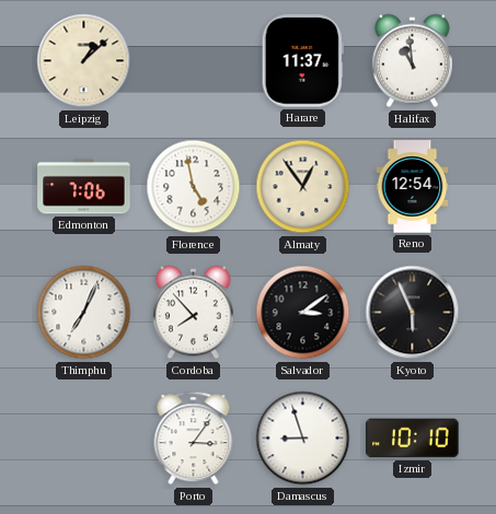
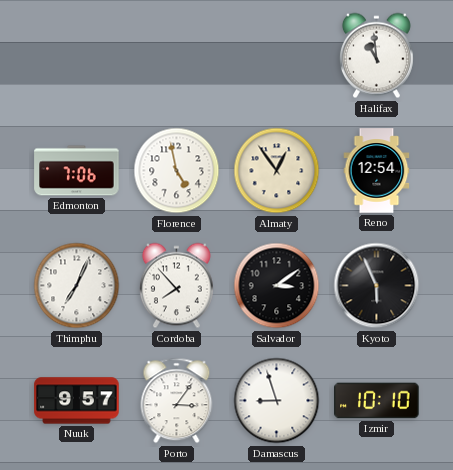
Leipzig: 1:08 -> none (84, 61)
Harare: 11:37 -> none (302, 61)
Nuuk: none -> 9:57 (77, 401)
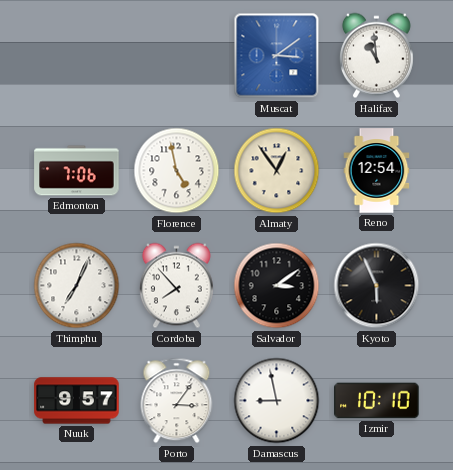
Muscat: none -> 3:09 (277, 56)
Damascus: 8:57 -> 8:58 (277, 401)
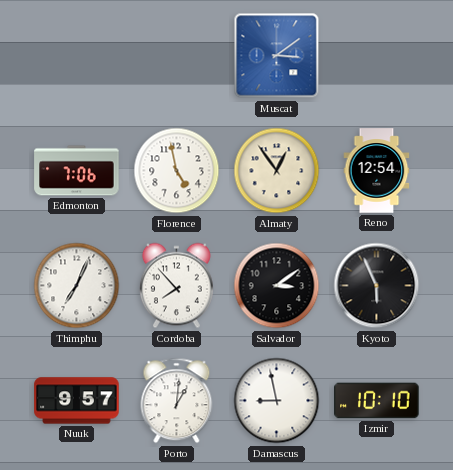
Halifax: 10:59 -> none (376, 56)
Porto: 3:06 -> 1:01 (177, 401)
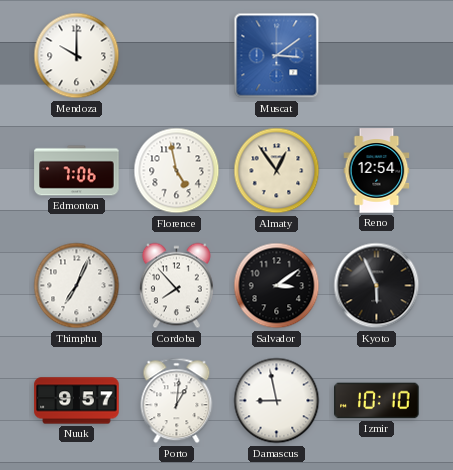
Mendoza: none -> 10:00 (77, 56)
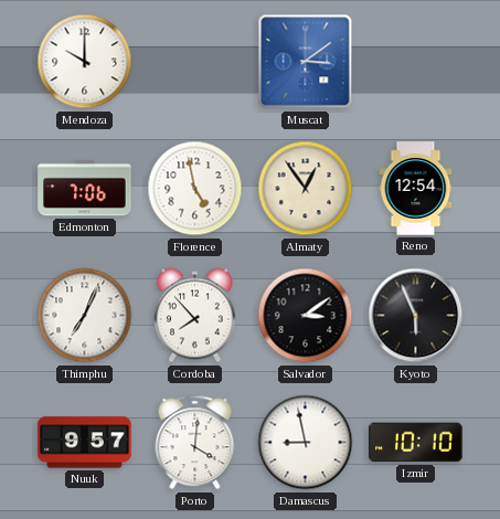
Porto: 1:01 -> 4:01 (195, 443)
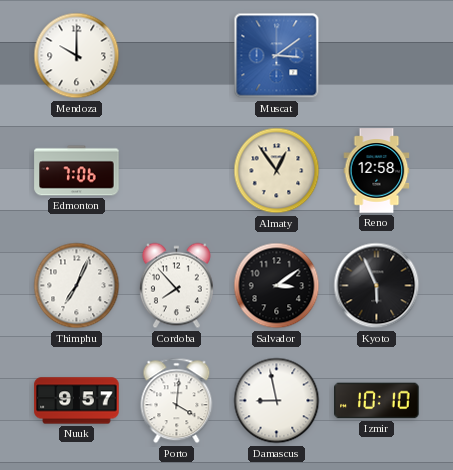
Florence: 4:58 -> none (195, 189)
Reno: 12:54 -> 12:58 (377, 171)
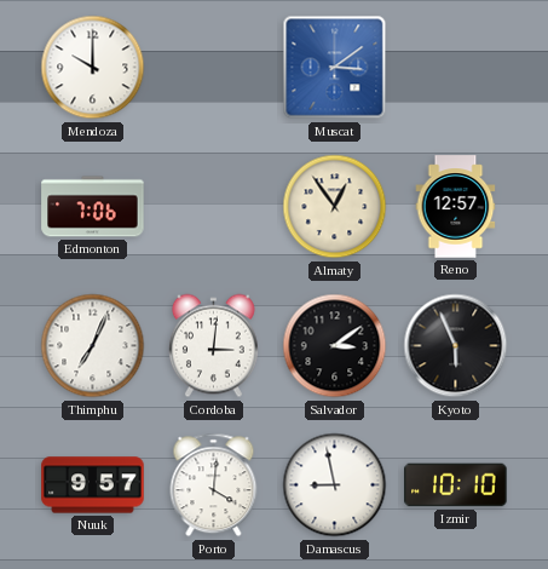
Reno: 12:58 -> 12:57 (456, 207)
Cordoba: 7:53 -> 3:01 (213, 346)
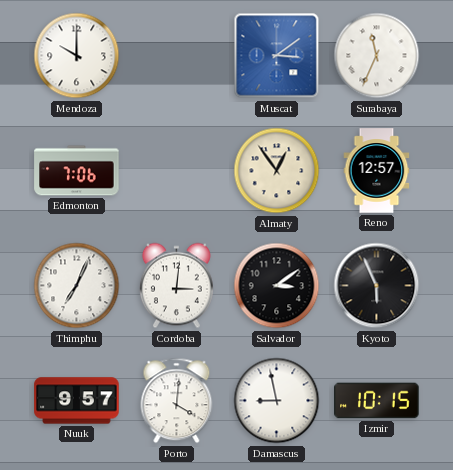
Surabaya: none -> 11:34 (377, 56)
Izmir: 10:10 -> 10:15 (377, 401)
